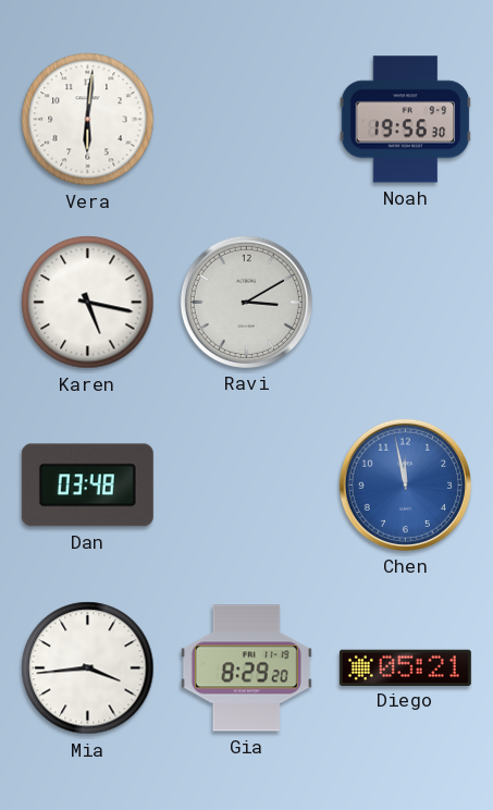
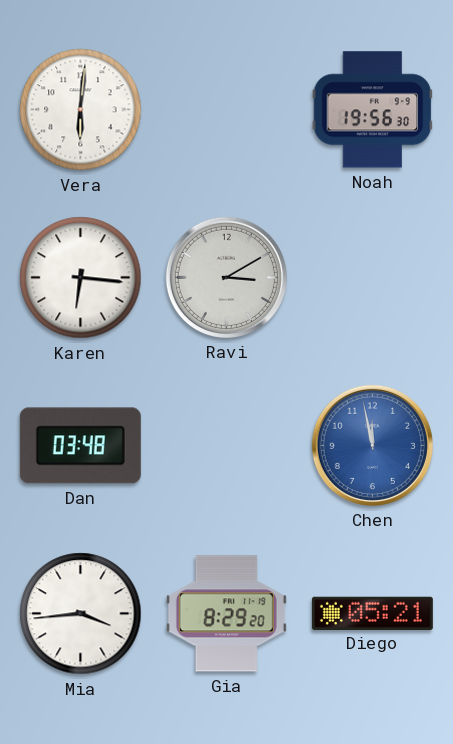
Karen: 5:17 -> 6:16 (81, 278)
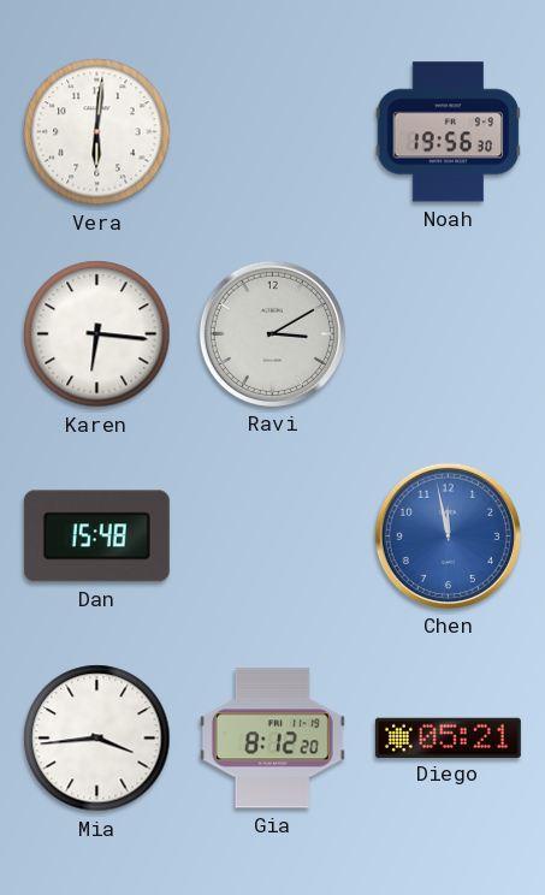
Dan: 03:48 -> 15:48 (96, 537)
Gia: 8:29 -> 8:12 (272, 739)
